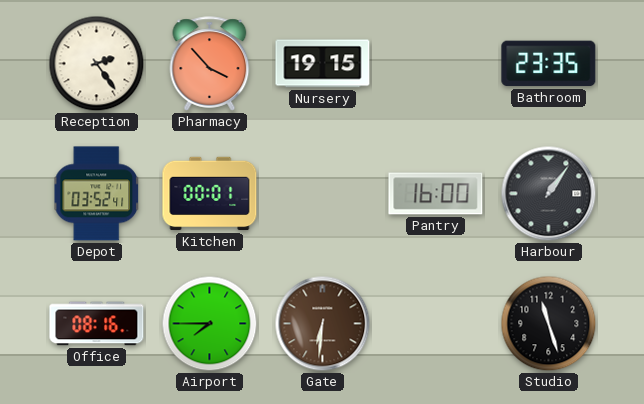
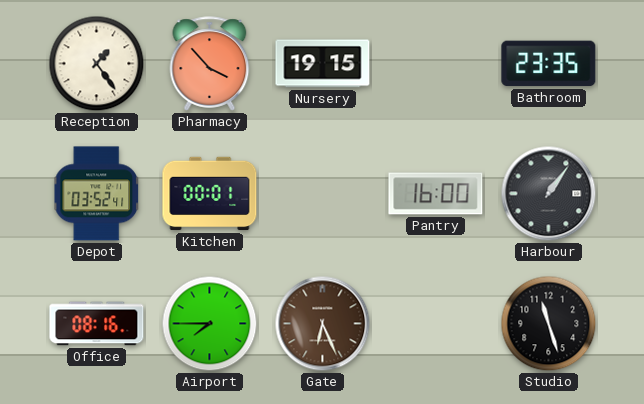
Reception: 2:24 -> 1:24 (97, 64)
Gate: 6:31 -> 6:26 (323, 324)
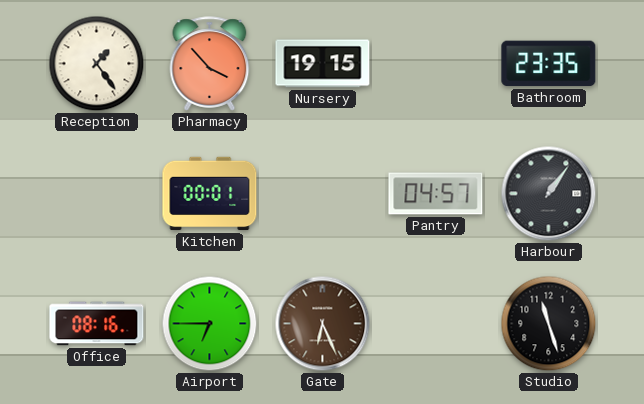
Depot: 03:52 -> none (96, 194)
Pantry: 16:00 -> 04:57 (436, 194)
Airport: 7:45 -> 6:45 (210, 324)
